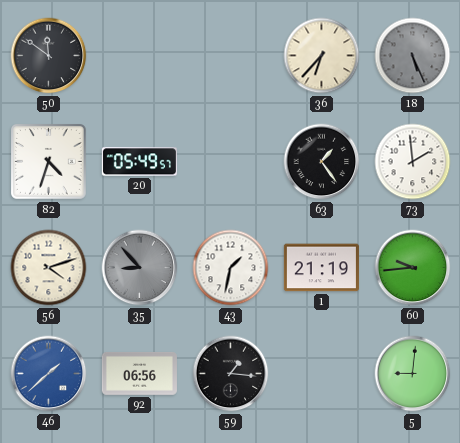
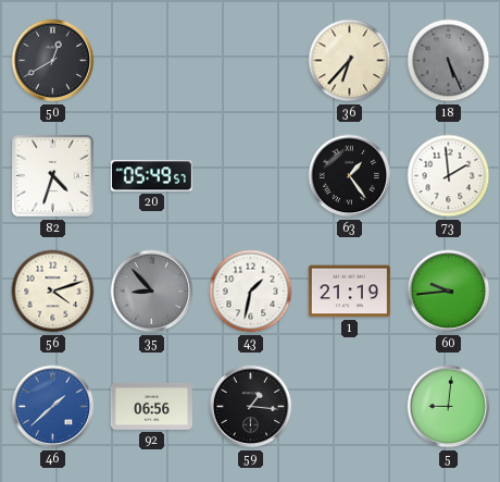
50: 11:51 -> 12:40 (53, 61)
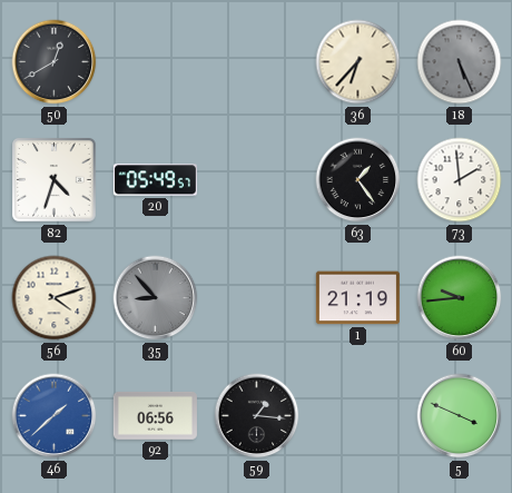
43: 1:32 -> none (251, 292)
5: 9:01 -> 3:49 (460, 416)
